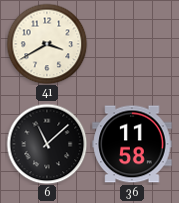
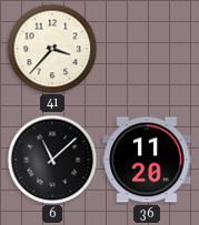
41: 3:40 -> 3:37 (52, 49)
36: 11:58 -> 11:20 (147, 160)
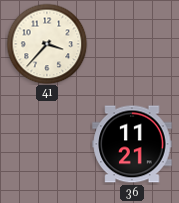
6: 11:08 -> none (52, 160)
36: 11:20 -> 11:21 (132, 144)
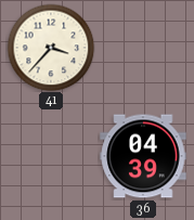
36: 11:21 -> 04:39 (143, 156)
